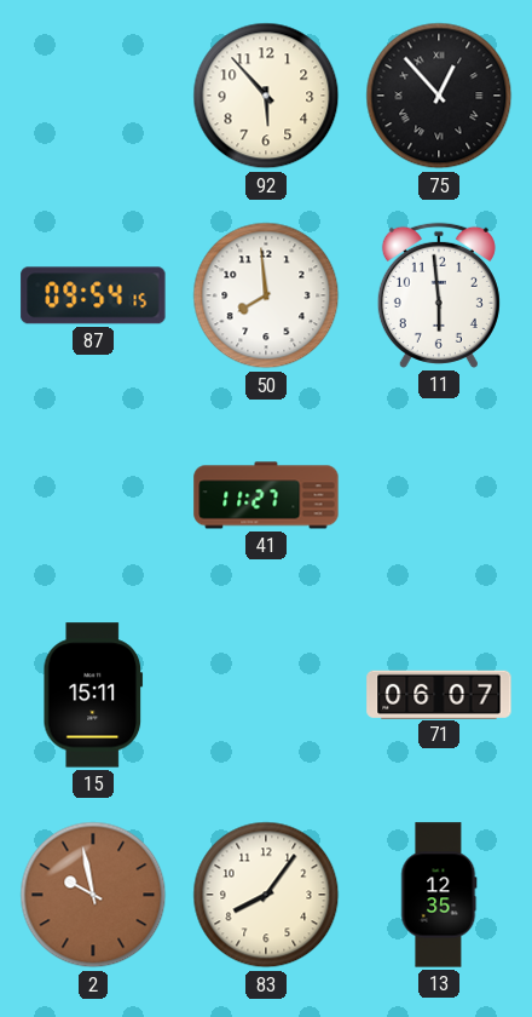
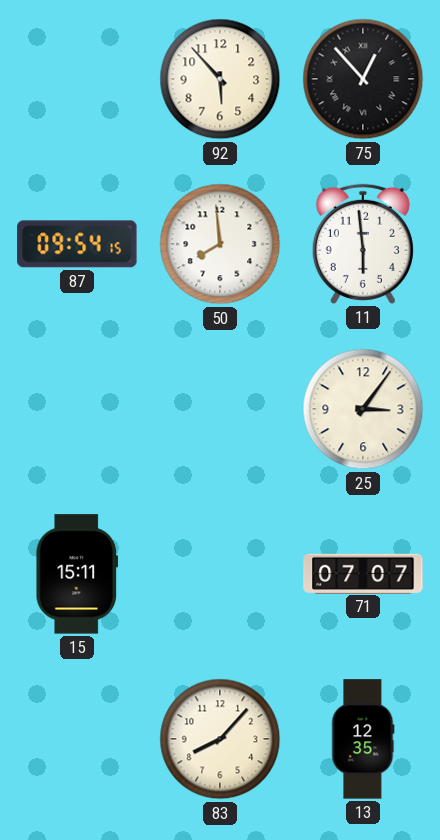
41: 11:27 -> none (266, 495)
25: none -> 3:06 (363, 409)
71: 06:07 -> 07:07 (363, 573)
2: 9:58 -> none (93, 895)
83: 8:06 -> 8:07 (220, 739)
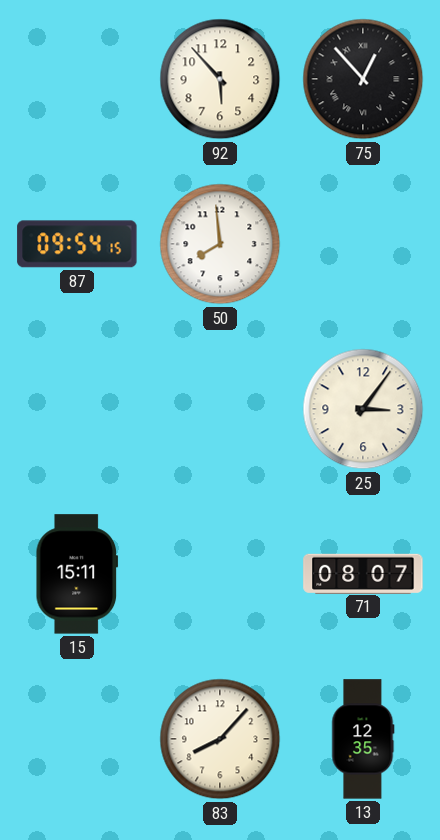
11: 5:59 -> none (363, 244)
71: 07:07 -> 08:07 (363, 573)
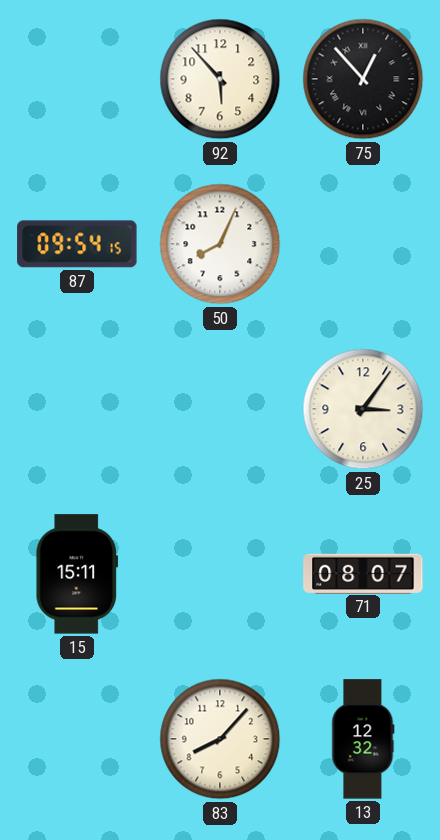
50: 7:59 -> 8:04 (220, 244)
13: 12:35 -> 12:32 (363, 739)
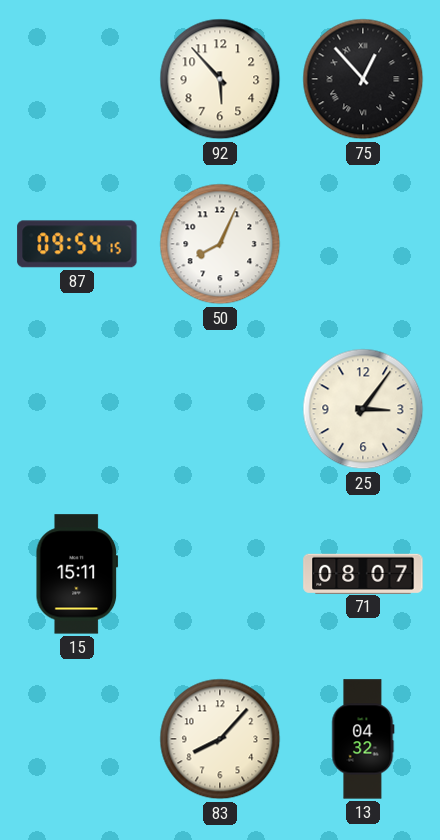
13: 12:32 -> 04:32 (363, 739)
